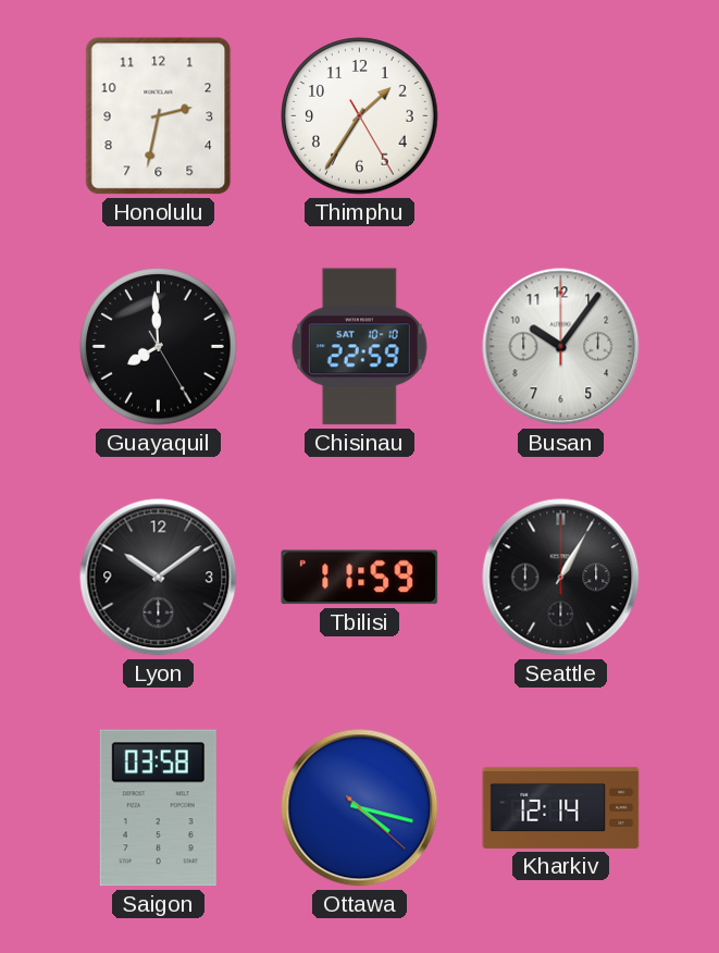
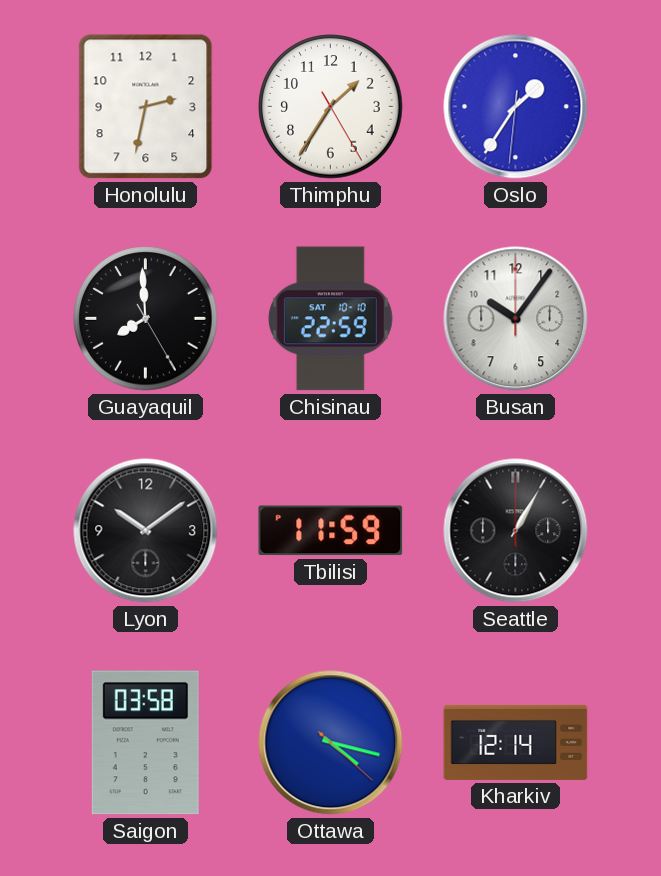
Oslo: none -> 1:35 (516, 107)
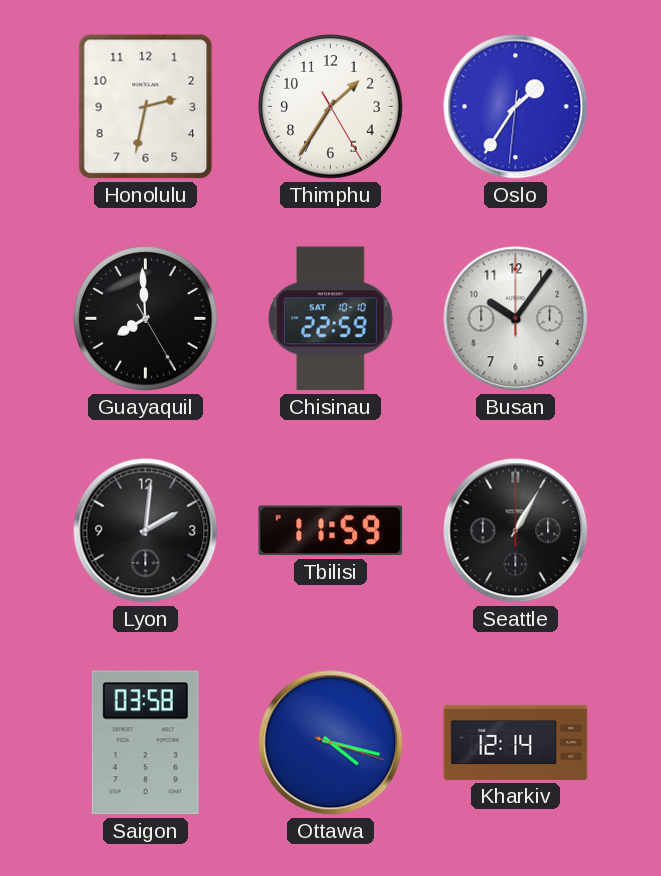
Lyon: 10:09 -> 2:01 (146, 531)
Ottawa: 4:17:22 -> 4:17:18 (331, 743)
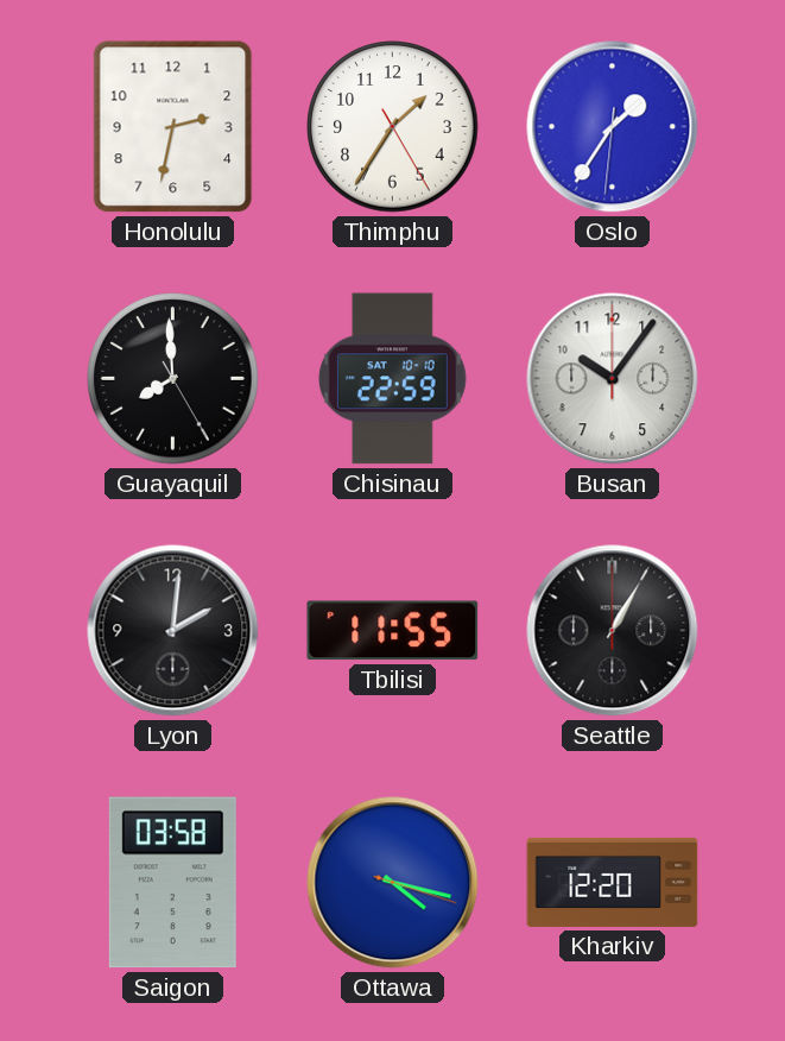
Tbilisi: 11:59 -> 11:55 (393, 631)
Kharkiv: 12:14 -> 12:20 (613, 882)
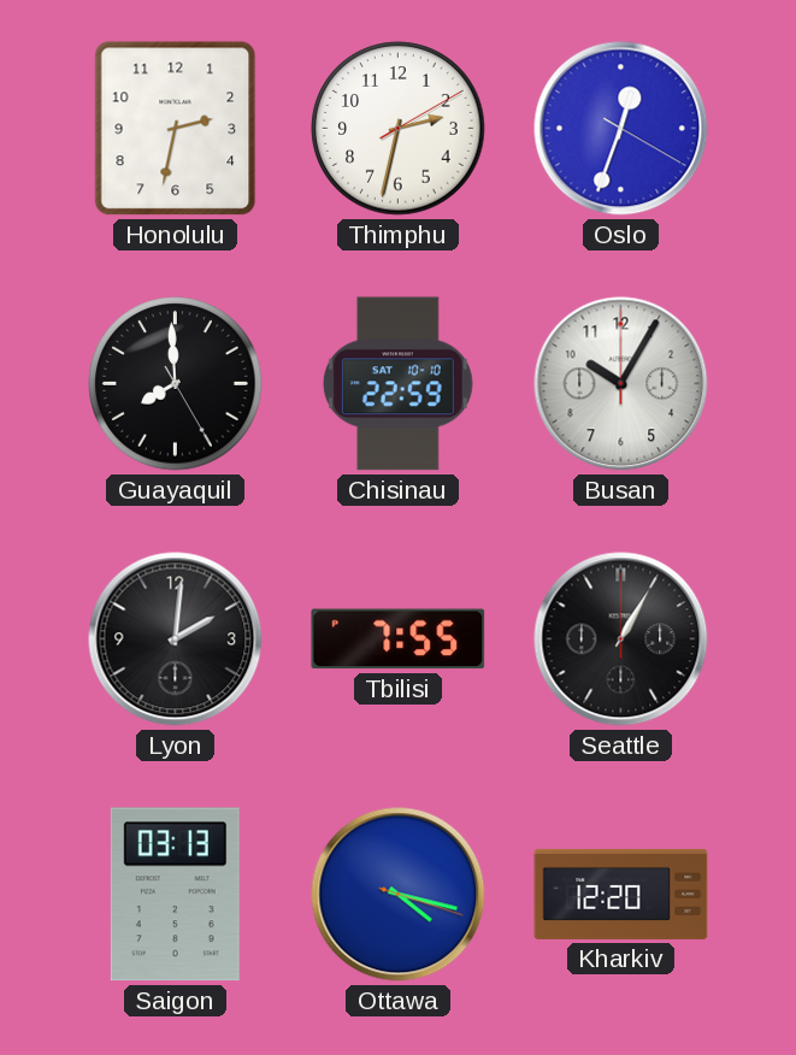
Thimphu: 1:35 -> 2:32 (399, 129)
Oslo: 1:35 -> 12:33 (621, 129)
Busan: 10:06 -> 10:05 (621, 384)
Tbilisi: 11:55 -> 7:55 (399, 640)
Saigon: 03:58 -> 03:13 (175, 895)
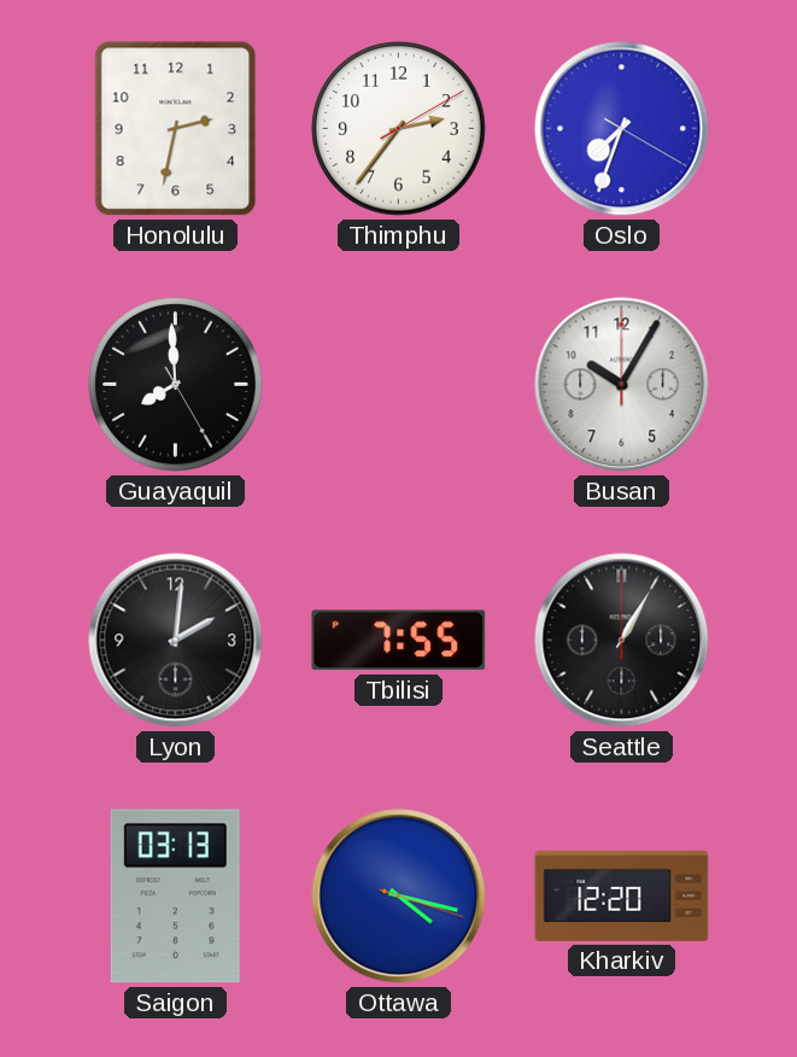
Thimphu: 2:32 -> 2:36 (399, 129)
Oslo: 12:33 -> 7:33 (622, 129)
Chisinau: 22:59 -> none (397, 384)
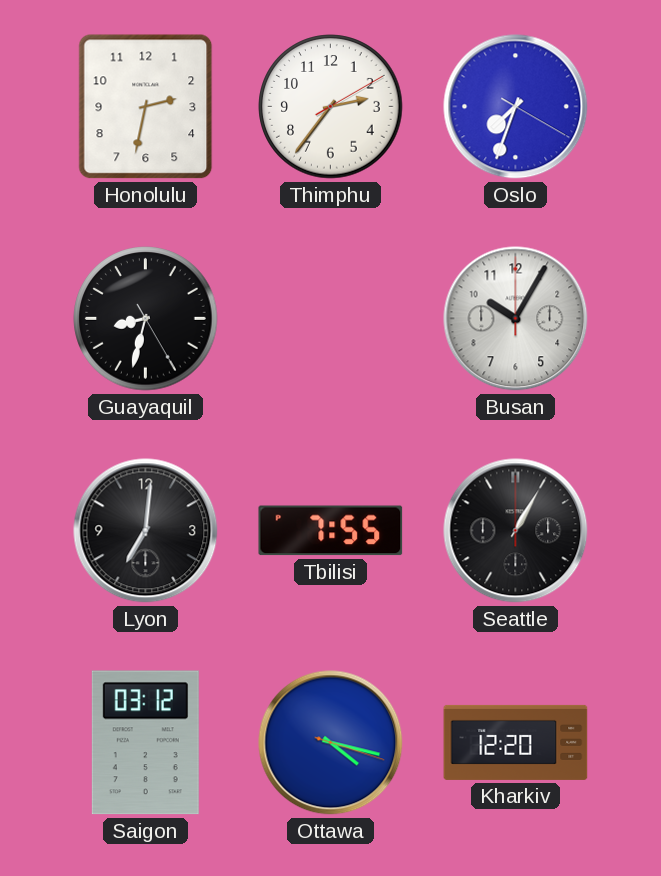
Guayaquil: 7:59 -> 8:32 (146, 319)
Lyon: 2:01 -> 7:01 (146, 531)
Saigon: 03:13 -> 03:12 (145, 743)
